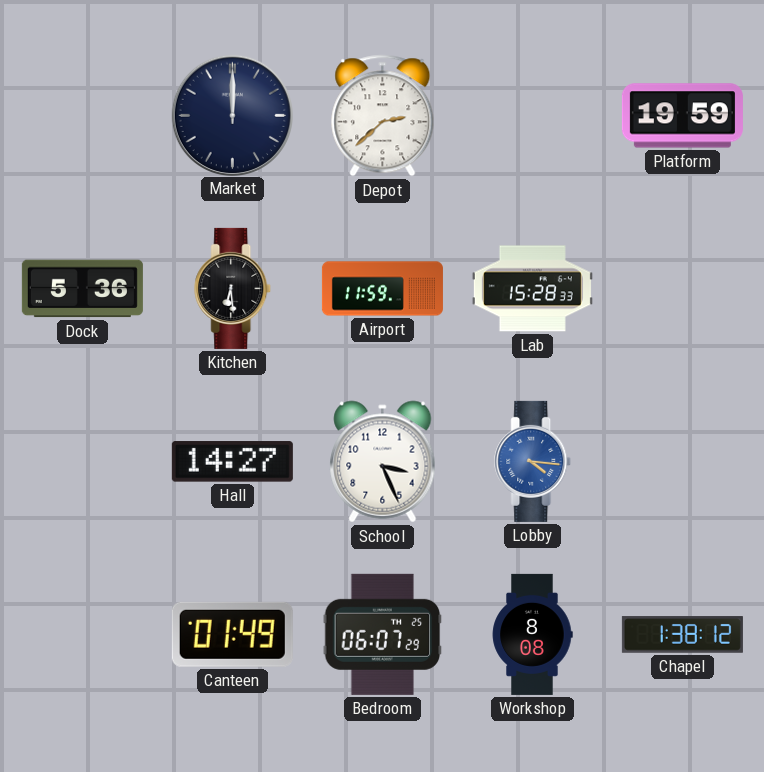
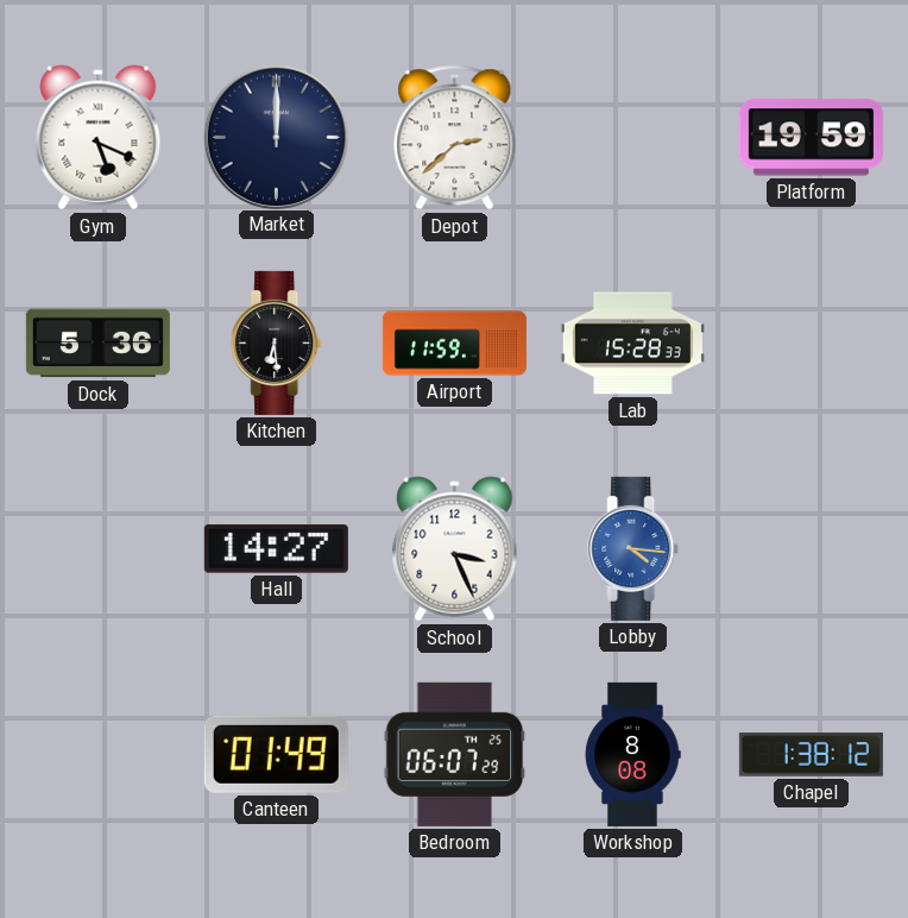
Gym: none -> 5:19 (99, 138)
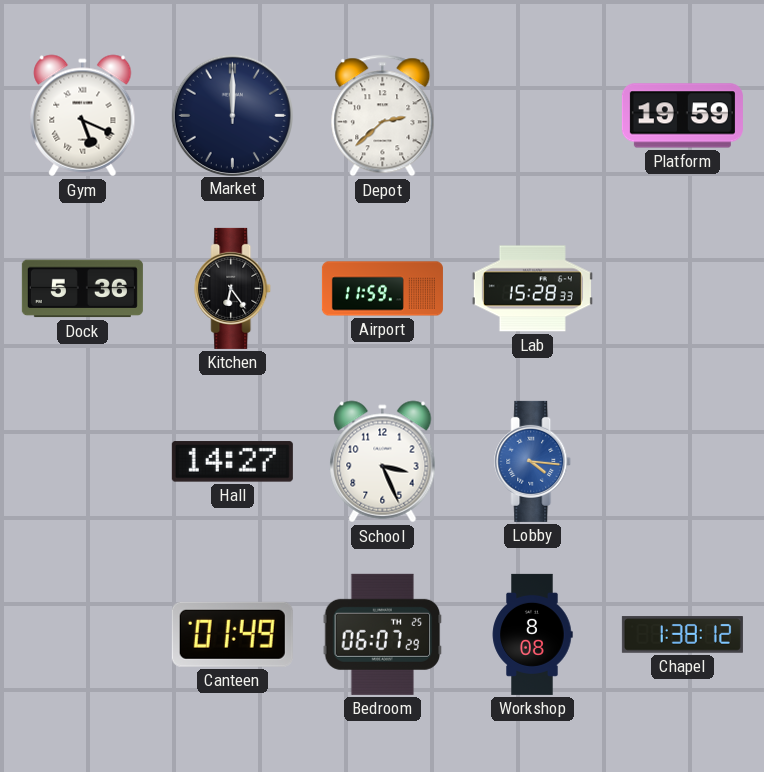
Kitchen: 6:29 -> 6:24 (233, 288)
